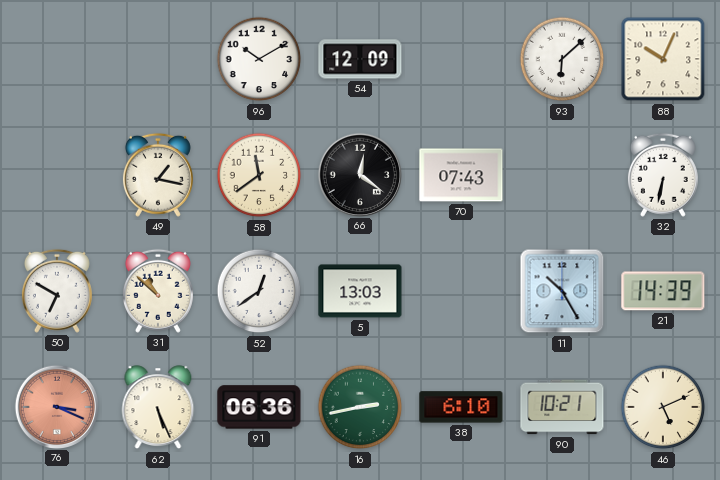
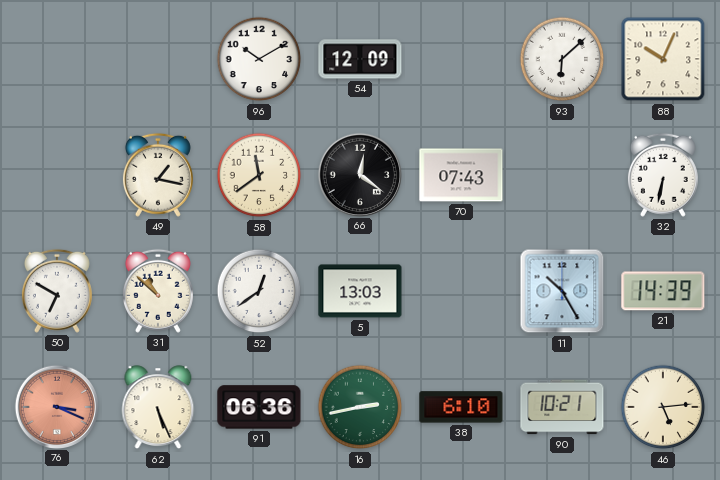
46: 5:11 -> 5:14 (663, 407)
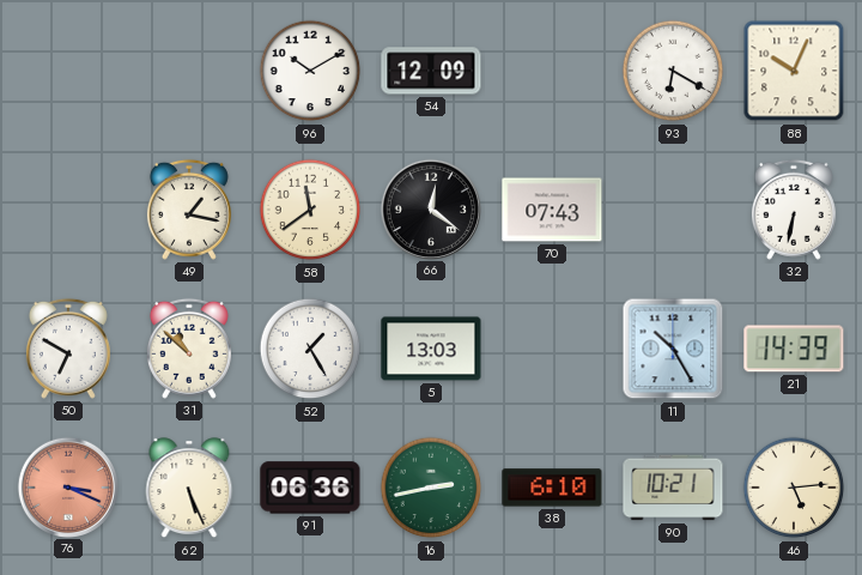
93: 6:08 -> 6:20 (673, 71)
52: 12:39 -> 1:25 (310, 349)
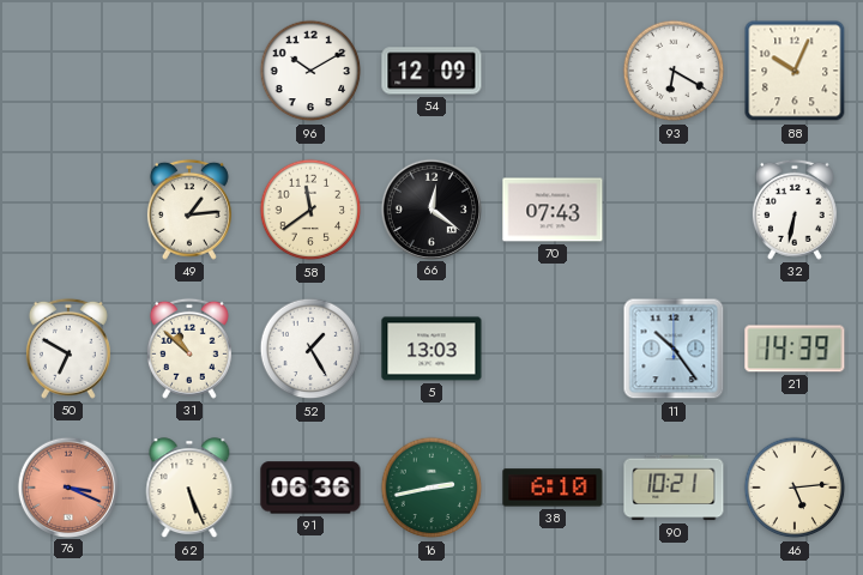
49: 1:17 -> 1:14 (189, 210)
11: 10:25 -> 10:24 (674, 349)
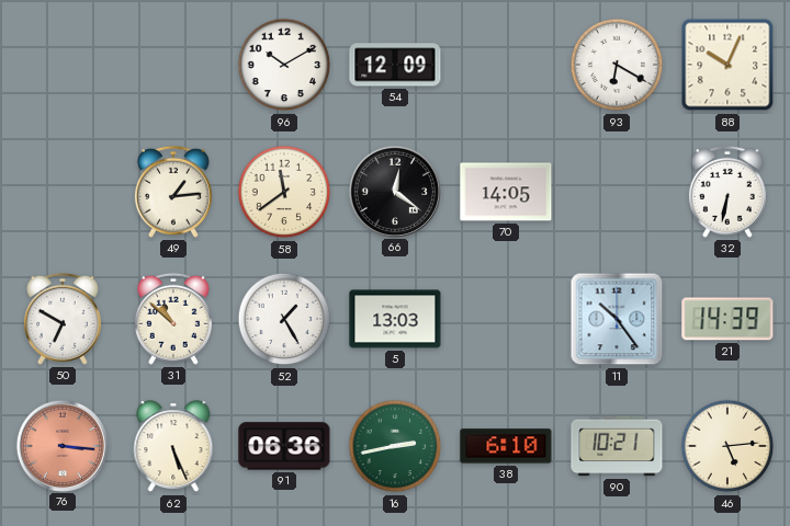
70: 07:43 -> 14:05 (506, 192)
76: 3:19 -> 3:16 (61, 445)
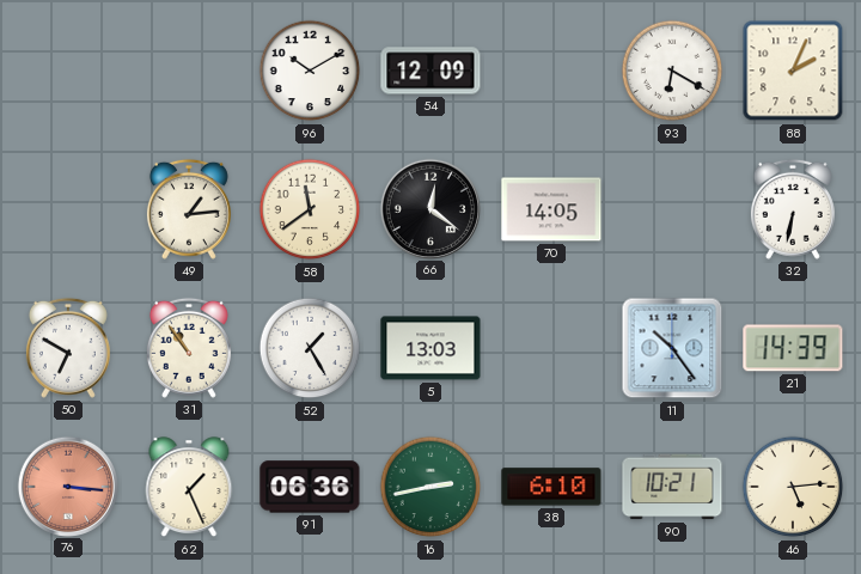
88: 10:04 -> 2:04 (793, 71)
31: 10:52 -> 10:54 (189, 348)
62: 5:26 -> 1:26 (189, 488)
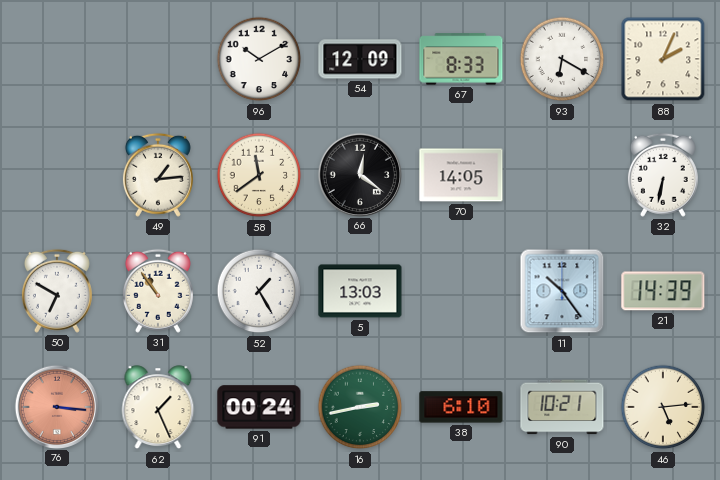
67: none -> 8:33 (461, 59)
91: 06:36 -> 00:24 (259, 407)
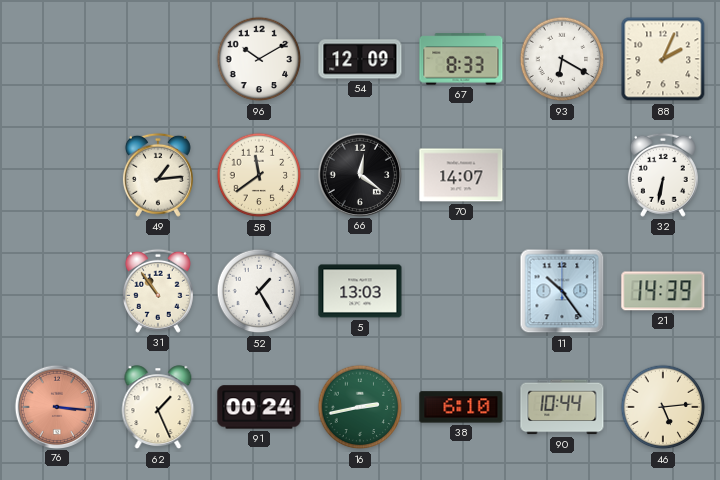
70: 14:05 -> 14:07 (461, 175)
50: 6:50 -> none (57, 291)
90: 10:21 -> 10:44 (562, 407)
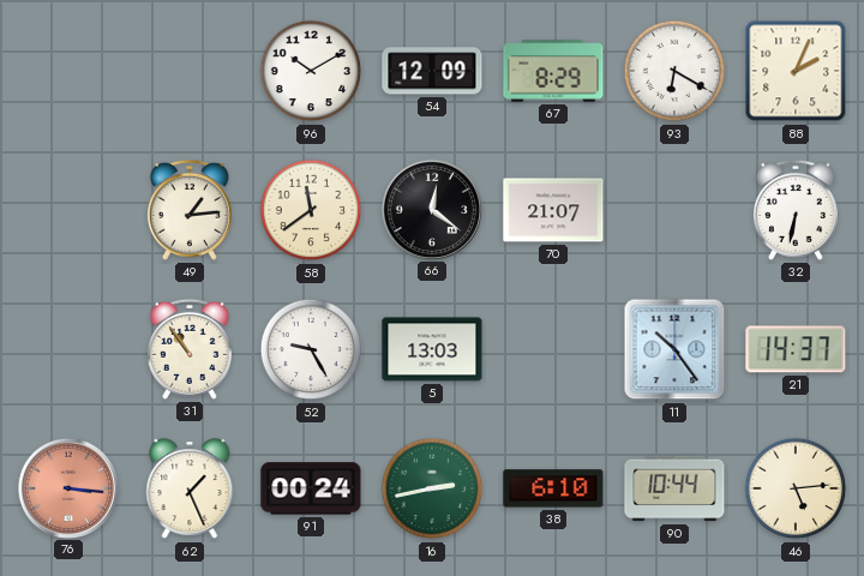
67: 8:33 -> 8:29 (553, 71)
70: 14:07 -> 21:07 (553, 210)
52: 1:25 -> 9:25 (311, 349)
21: 14:39 -> 14:37 (796, 349)
